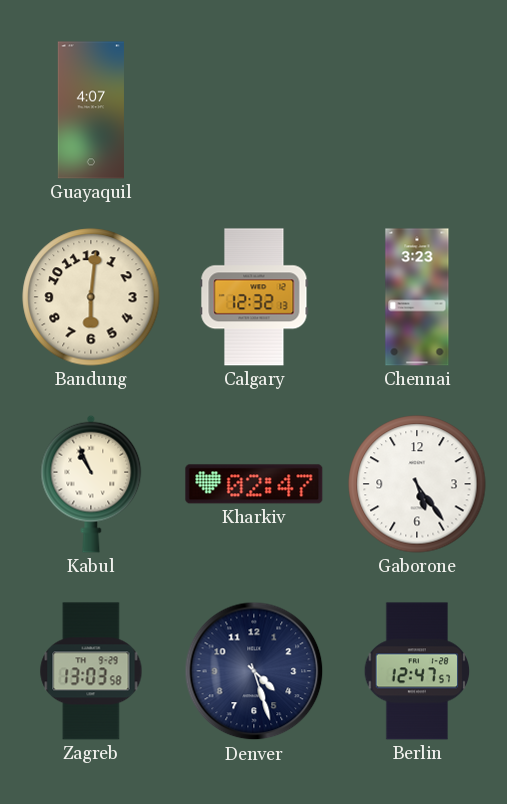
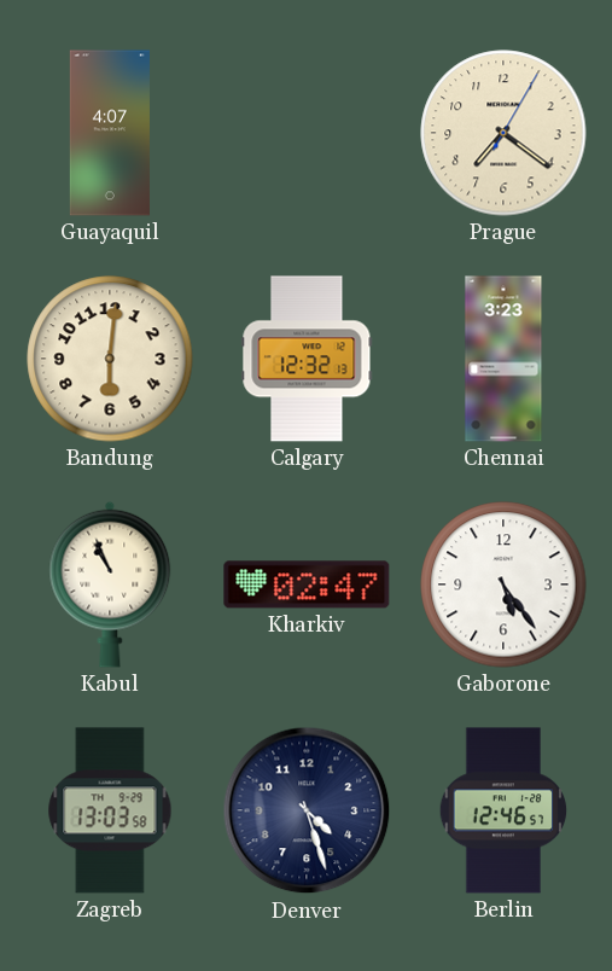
Prague: none -> 7:21 (503, 133)
Berlin: 12:47 -> 12:46 (503, 810)
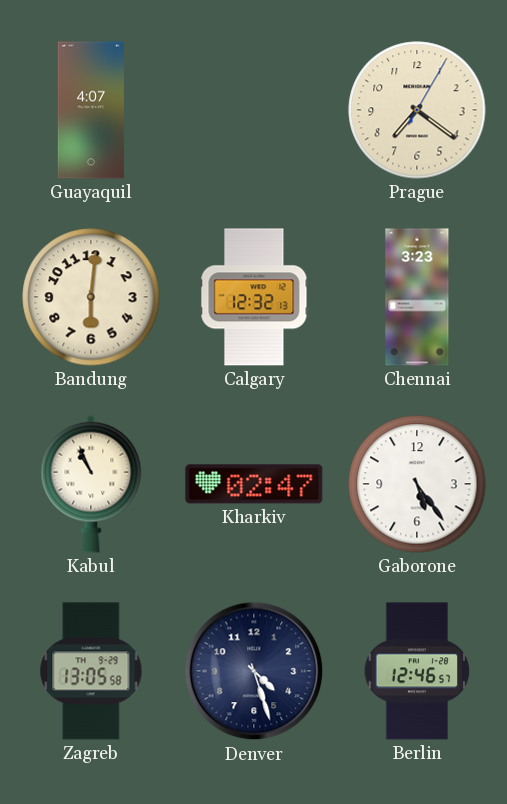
Zagreb: 13:03 -> 13:05 (91, 671)
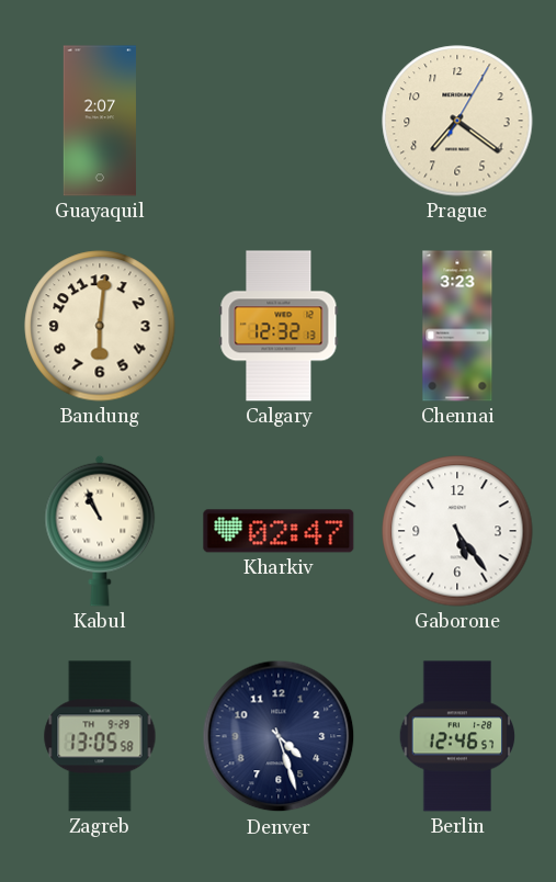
Guayaquil: 4:07 -> 2:07 (100, 121)
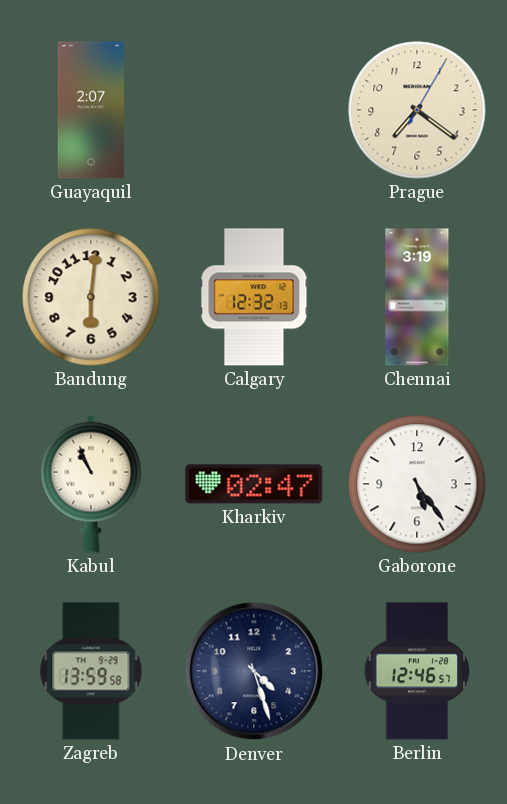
Chennai: 3:23 -> 3:19 (417, 297)
Zagreb: 13:05 -> 13:59 (91, 671)
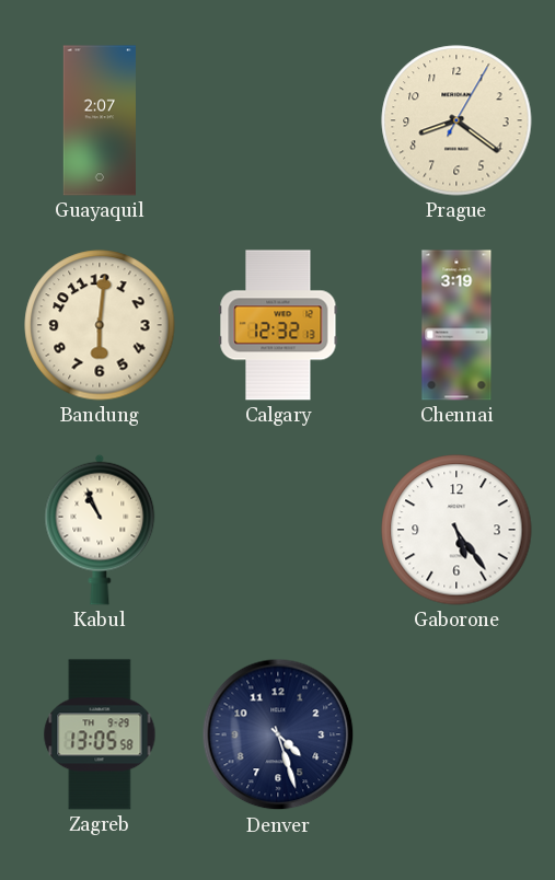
Prague: 7:21 -> 8:21 (456, 120)
Kharkiv: 02:47 -> none (254, 484)
Zagreb: 13:59 -> 13:05 (100, 734)
Berlin: 12:46 -> none (417, 671)
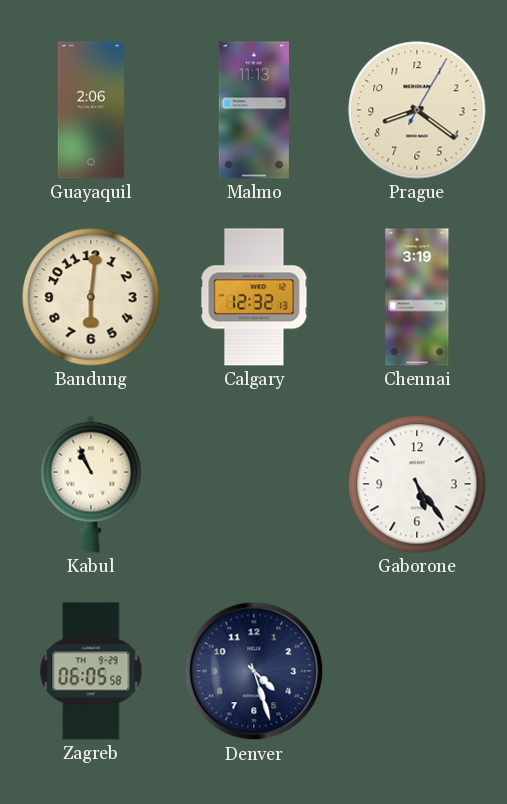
Guayaquil: 2:07 -> 2:06 (91, 110)
Malmo: none -> 11:13 (254, 110)
Zagreb: 13:05 -> 06:05 (91, 671)
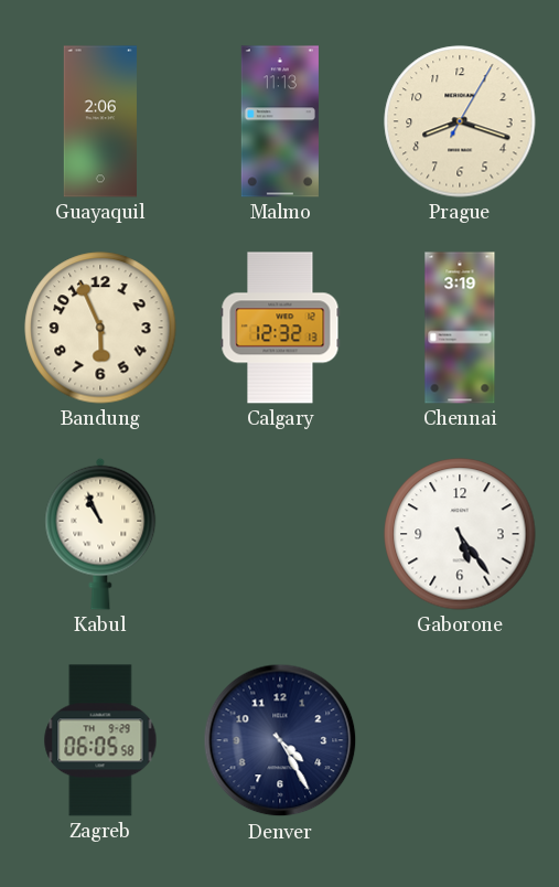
Prague: 8:21 -> 8:18 (460, 121)
Bandung: 6:01 -> 5:56 (100, 328)
Denver: 4:27 -> 4:25 (280, 740)
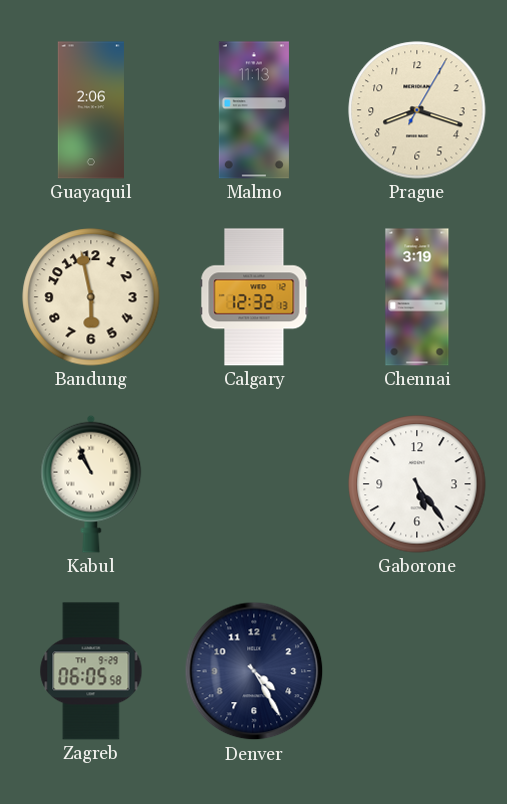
Bandung: 5:56 -> 5:58 (91, 297)
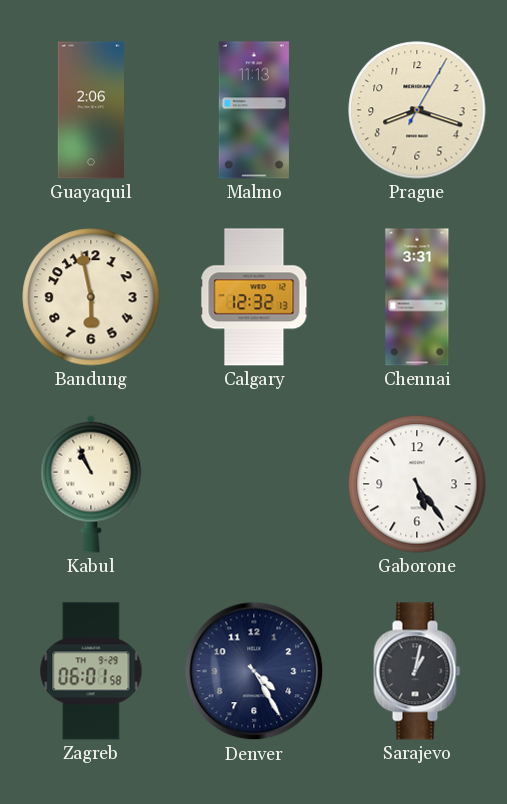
Chennai: 3:19 -> 3:31 (417, 297)
Zagreb: 06:05 -> 06:01 (91, 671)
Sarajevo: none -> 1:02 (417, 671)
